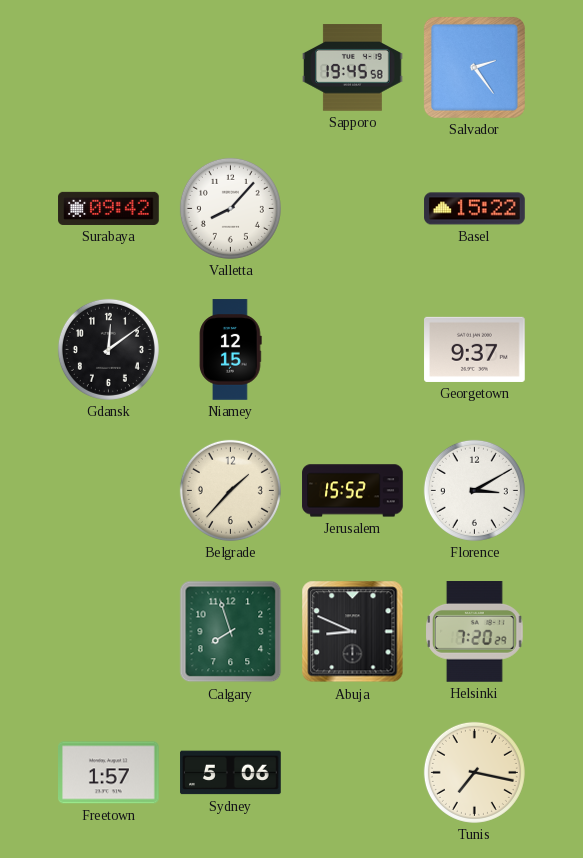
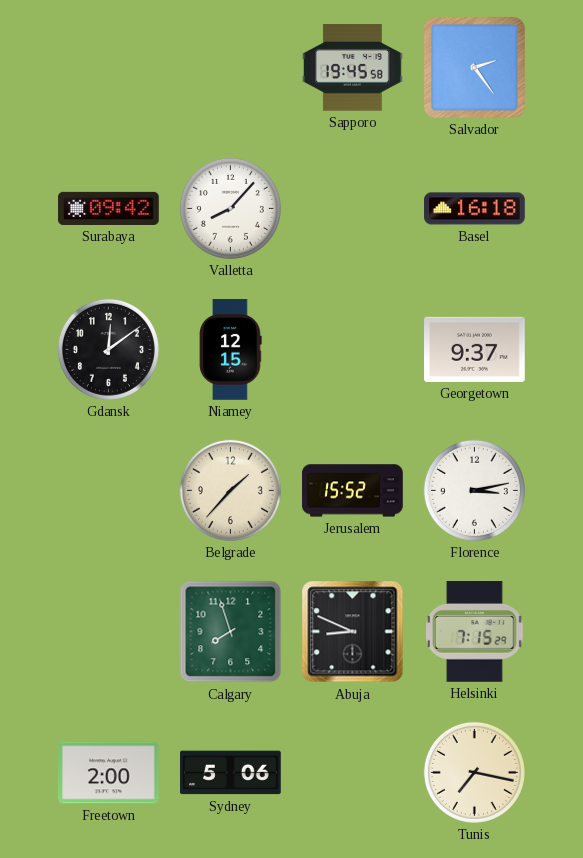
Basel: 15:22 -> 16:18 (475, 209)
Florence: 3:10 -> 3:13 (474, 490)
Helsinki: 7:20 -> 7:15 (475, 632)
Freetown: 1:57 -> 2:00 (109, 773)
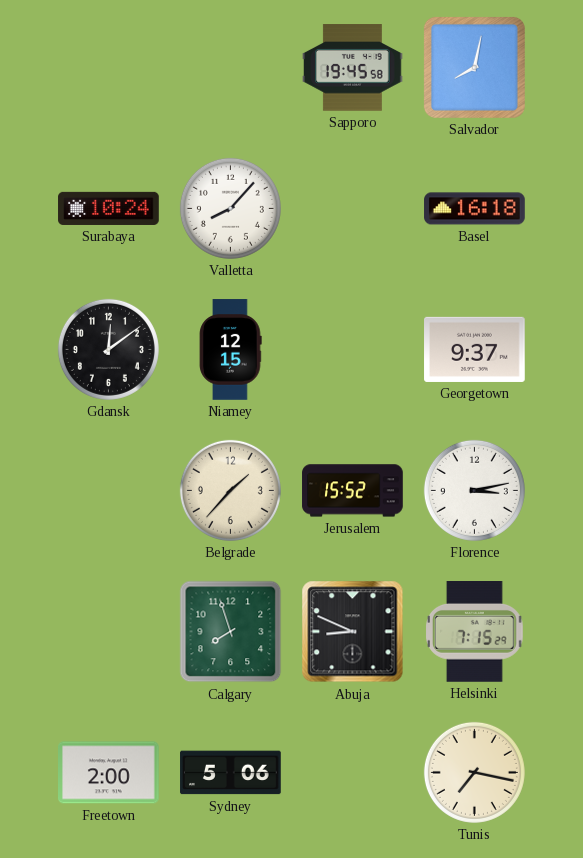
Salvador: 2:24 -> 8:02 (474, 67)
Surabaya: 09:42 -> 10:24 (109, 208)
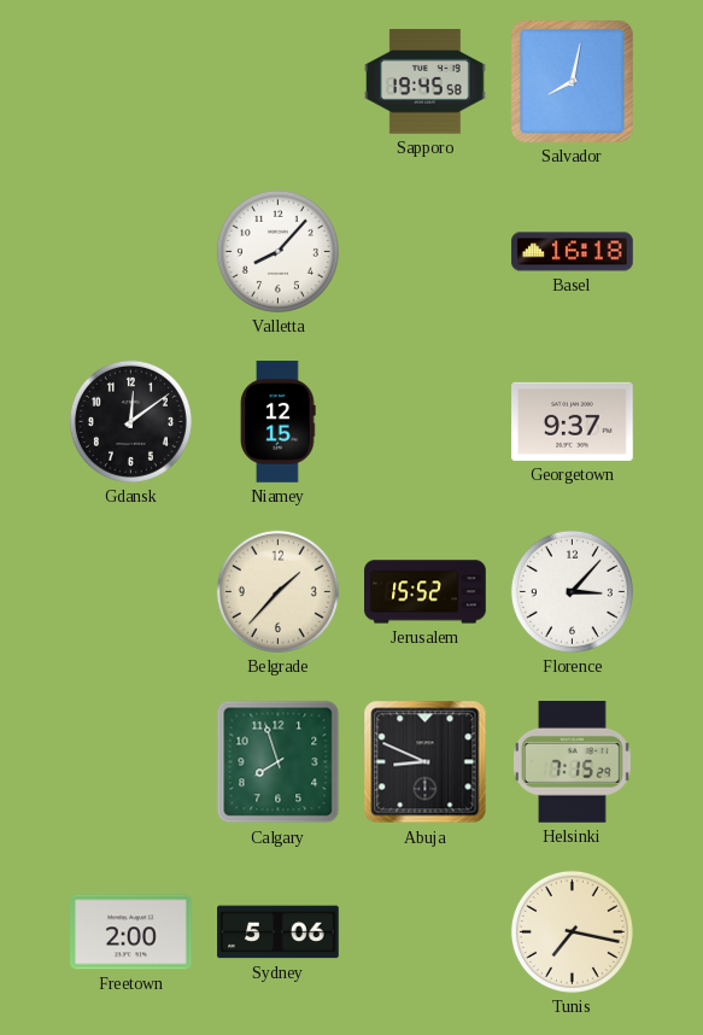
Surabaya: 10:24 -> none (109, 208)
Florence: 3:13 -> 3:07 (572, 591)
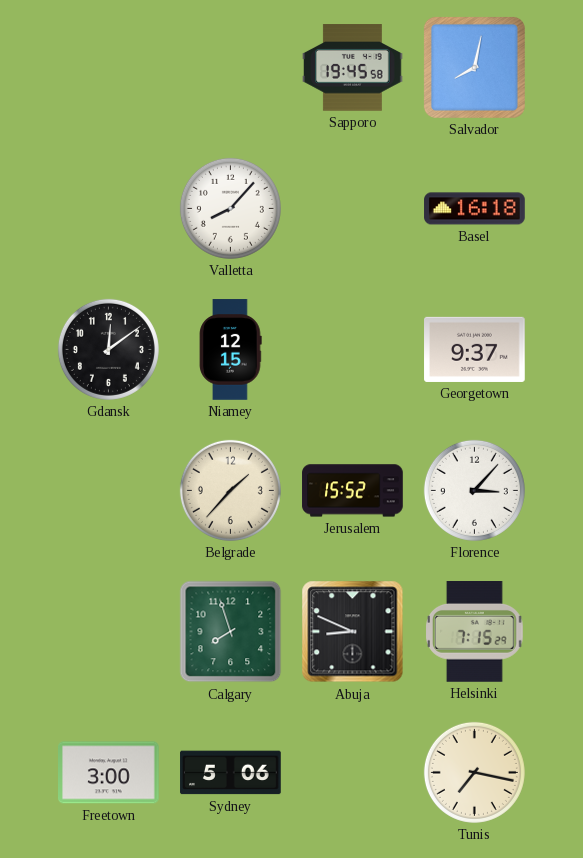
Freetown: 2:00 -> 3:00 (109, 773)
